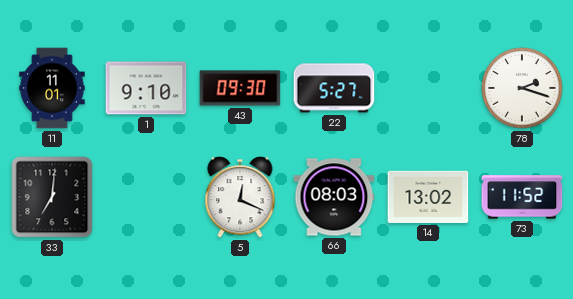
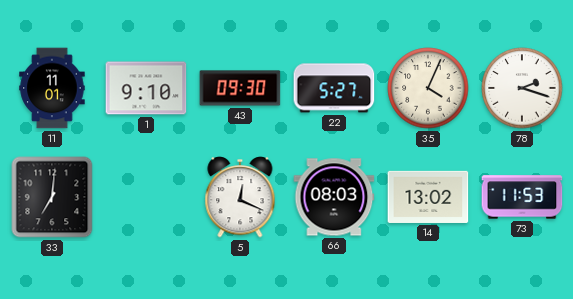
35: none -> 4:04 (428, 88)
73: 11:52 -> 11:53 (522, 197)
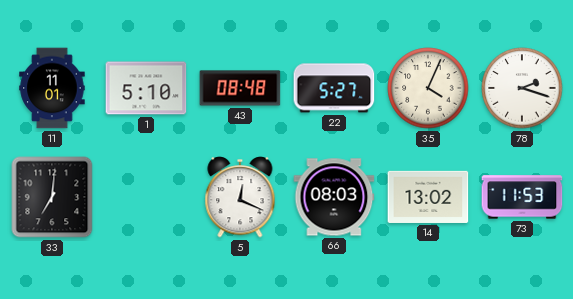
1: 9:10 -> 5:10 (146, 88)
43: 09:30 -> 08:48 (240, 88)
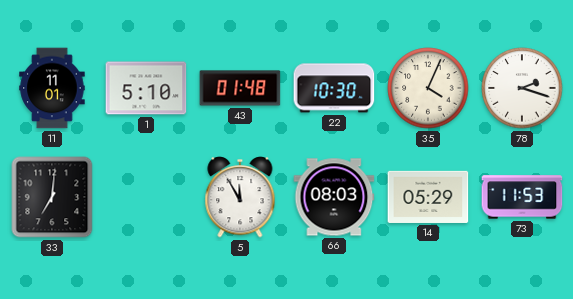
43: 08:48 -> 01:48 (240, 88)
22: 5:27 -> 10:30 (334, 88)
5: 12:19 -> 11:55 (240, 197)
14: 13:02 -> 05:29 (428, 197)
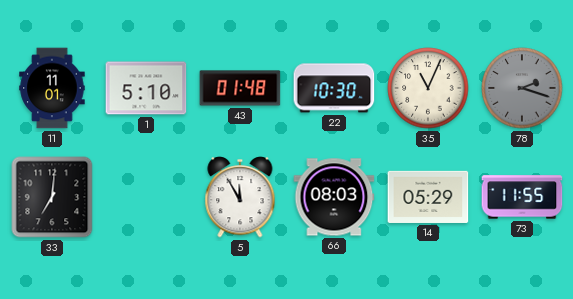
35: 4:04 -> 11:04 (428, 88)
78 dial: white -> grey (522, 88)
73: 11:53 -> 11:55 (522, 197)
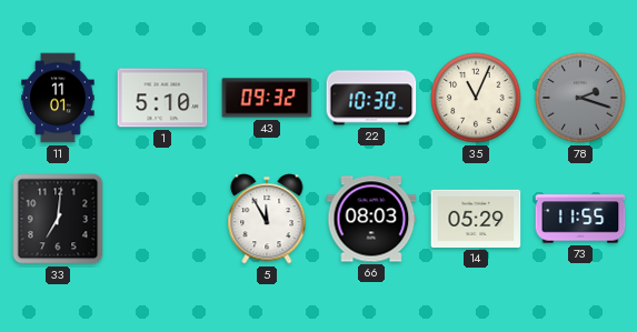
43: 01:48 -> 09:32 (267, 98)
